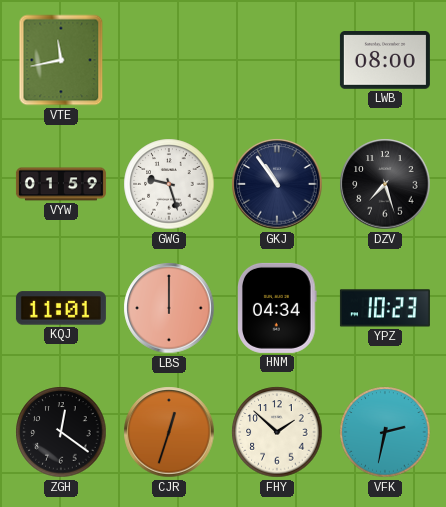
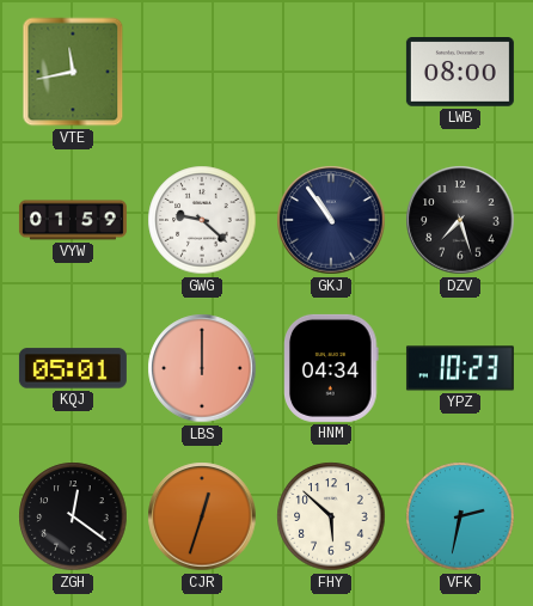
GWG: 9:27 -> 9:22 (202, 220)
KQJ: 11:01 -> 05:01 (73, 368)
FHY: 1:52 -> 5:52 (331, 516)
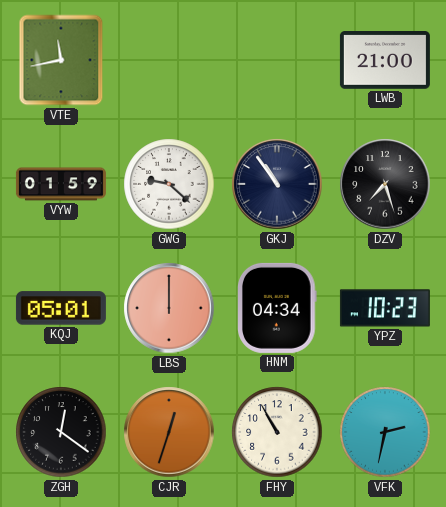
LWB: 08:00 -> 21:00 (385, 61)
FHY: 5:52 -> 10:55 (277, 432)
